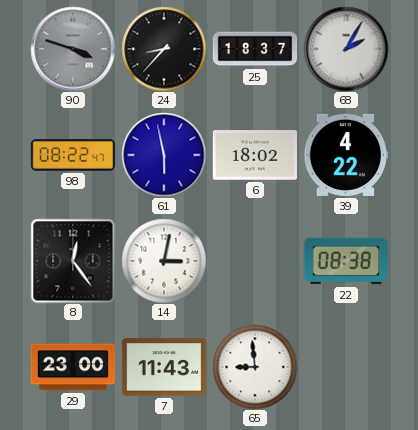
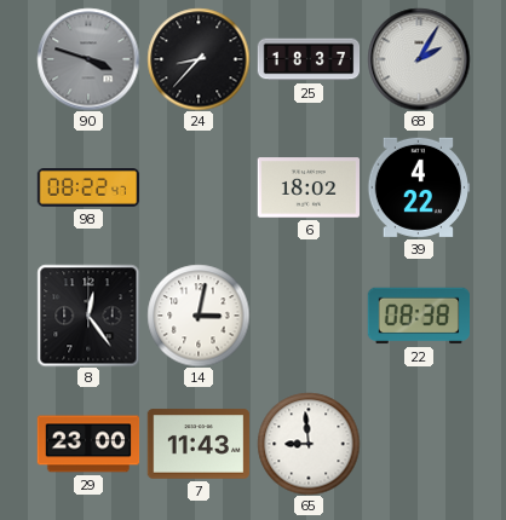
61: 5:58 -> none (164, 155)
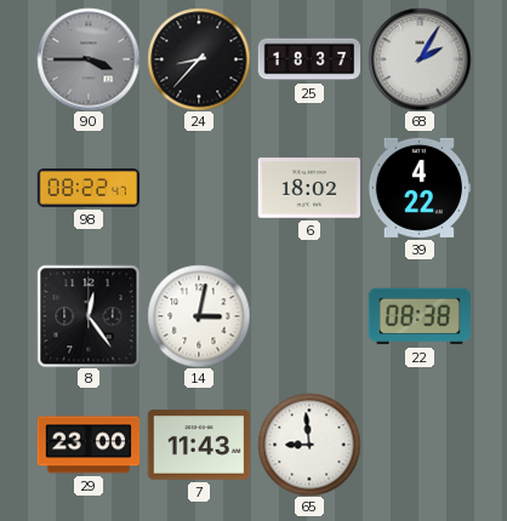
90: 3:48 -> 3:45 (89, 59)
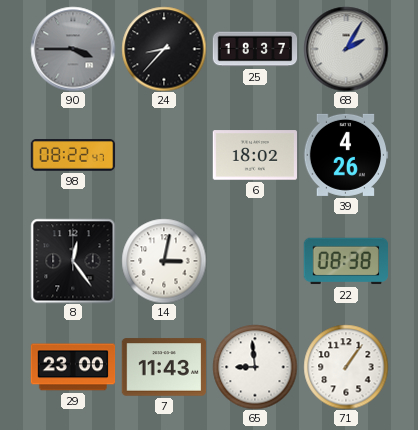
39: 4:22 -> 4:26 (346, 155)
71: none -> 1:06 (346, 367)
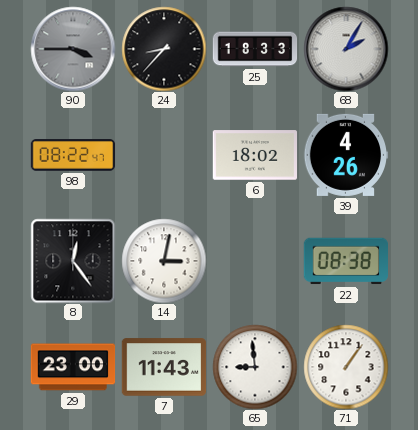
25: 18:37 -> 18:33 (255, 49)
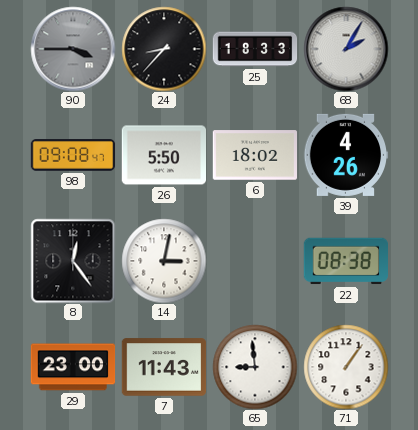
98: 08:22 -> 09:08 (73, 155)
26: none -> 5:50 (163, 155)
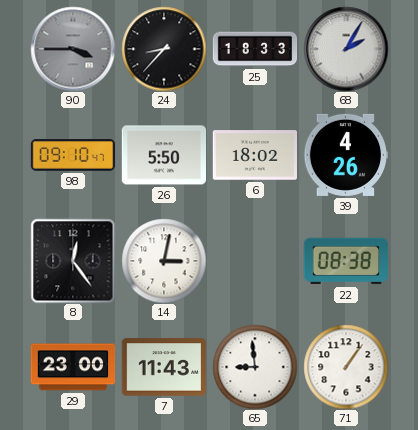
98: 09:08 -> 09:10 (73, 155)
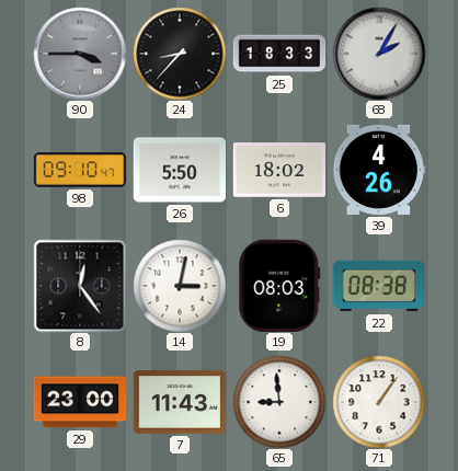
19: none -> 08:03 (279, 285)
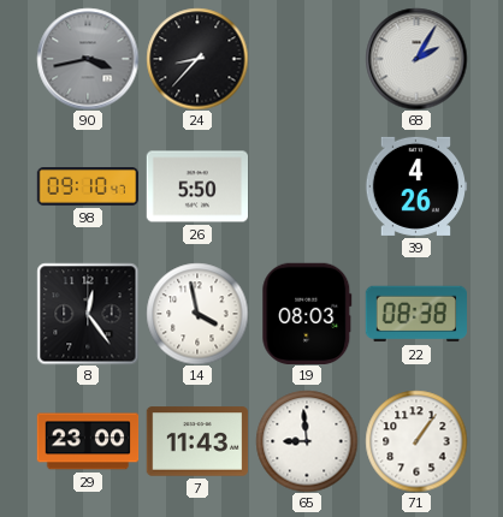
90: 3:45 -> 3:43 (88, 59)
25: 18:33 -> none (279, 54)
6: 18:02 -> none (279, 170)
14: 3:02 -> 3:58 (197, 314)
